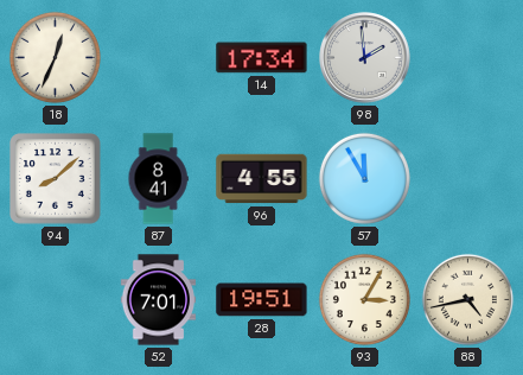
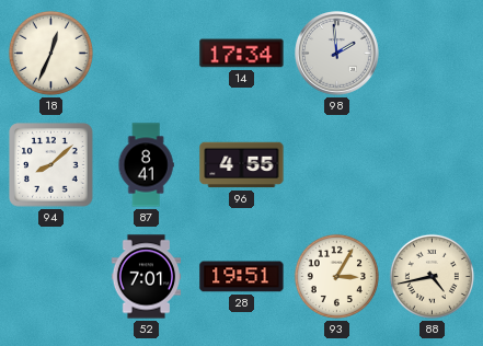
57: 11:55 -> none (364, 178)
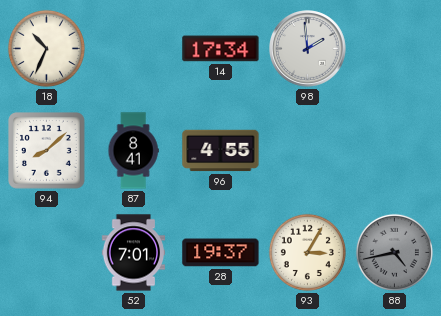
18: 12:34 -> 10:34 (46, 48)
28: 19:51 -> 19:37 (221, 253)
88 dial: cream -> grey (394, 252)
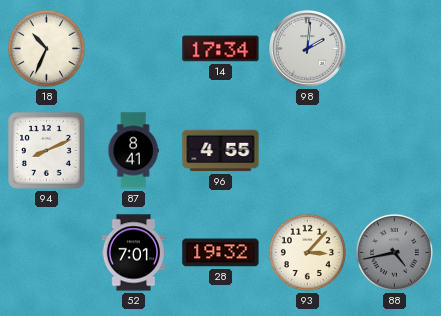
98: 1:59 -> 2:01 (308, 49)
94: 8:08 -> 8:11 (47, 151)
28: 19:37 -> 19:32 (221, 253)
93: 3:05 -> 3:07 (307, 252)
